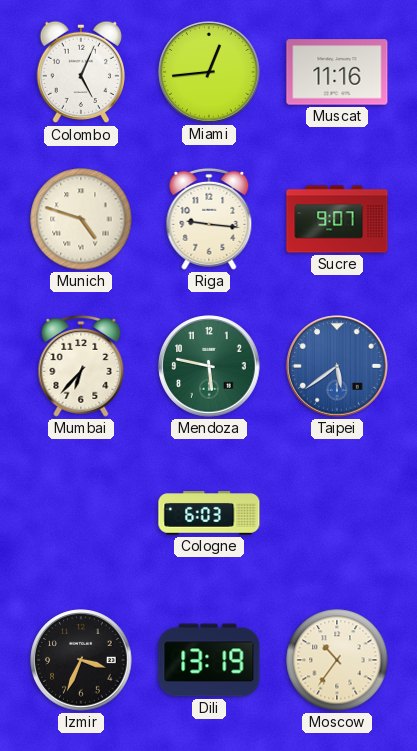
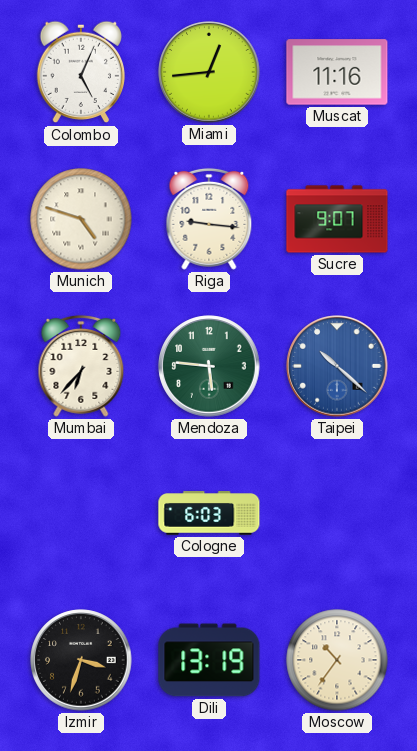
Mendoza: 5:47 -> 5:46 (209, 366)
Taipei: 5:39 -> 10:22 (337, 366)
Izmir: 3:34 -> 3:33 (81, 660)
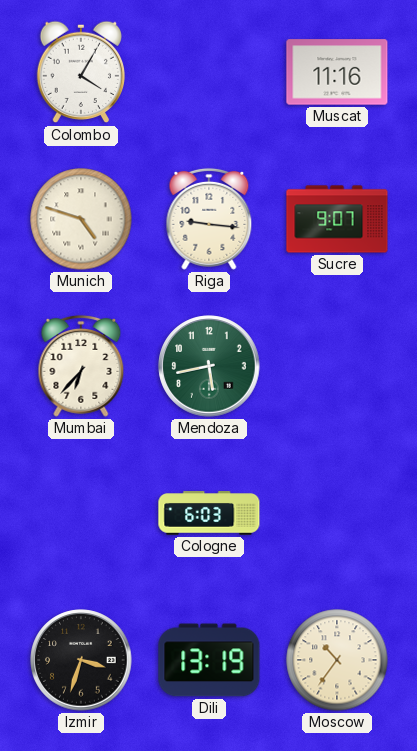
Colombo: 5:04 -> 4:05 (80, 72)
Miami: 12:44 -> none (209, 72)
Mendoza: 5:46 -> 5:43 (209, 366)
Taipei: 10:22 -> none (337, 366)
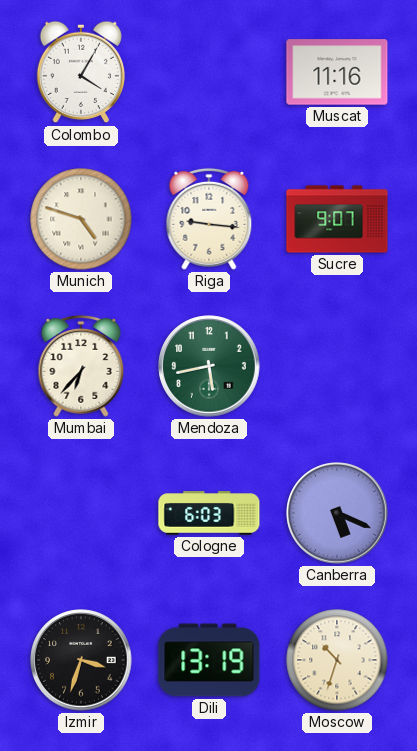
Canberra: none -> 5:19 (337, 513)
Moscow: 10:36 -> 10:33 (337, 660)
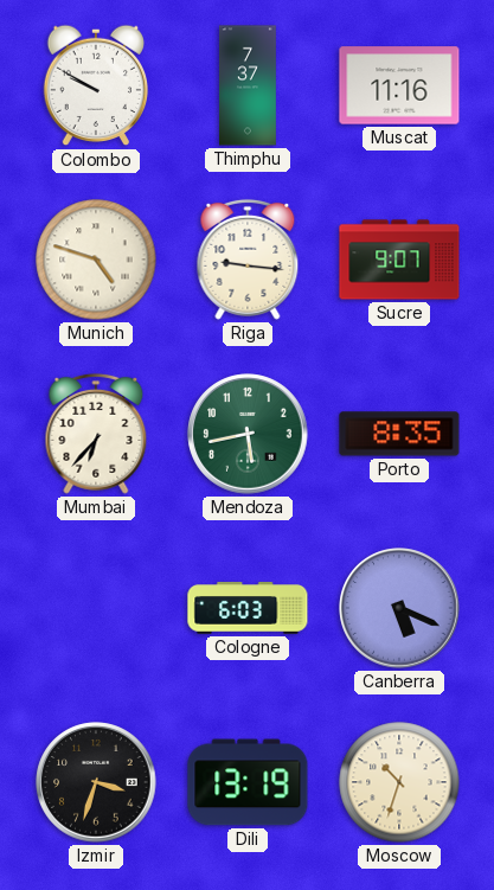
Colombo: 4:05 -> 9:50 (95, 85)
Thimphu: none -> 7:37 (249, 85)
Porto: none -> 8:35 (399, 434)
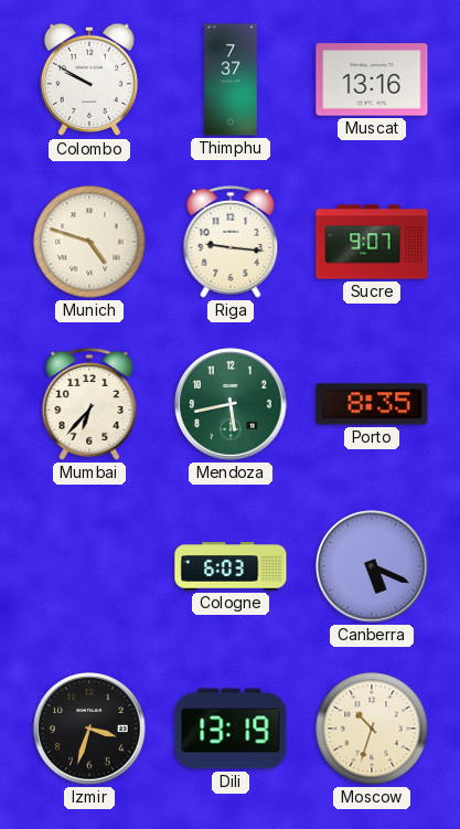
Muscat: 11:16 -> 13:16 (372, 79)
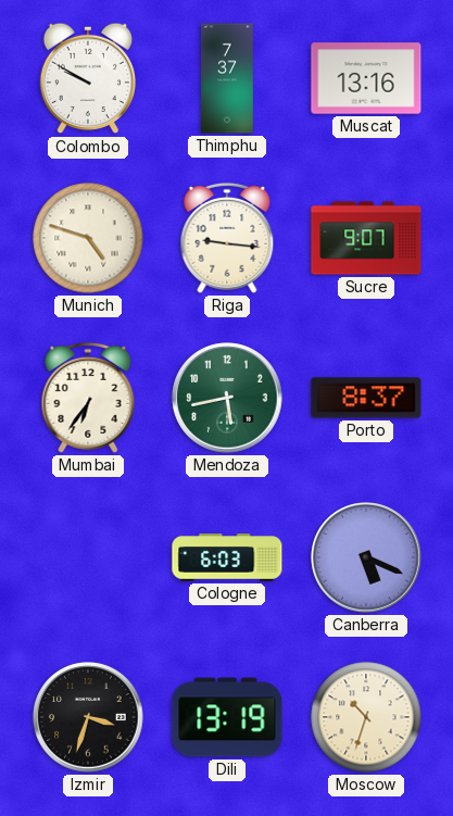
Mumbai: 6:37 -> 6:36 (88, 398)
Porto: 8:35 -> 8:37 (366, 398)
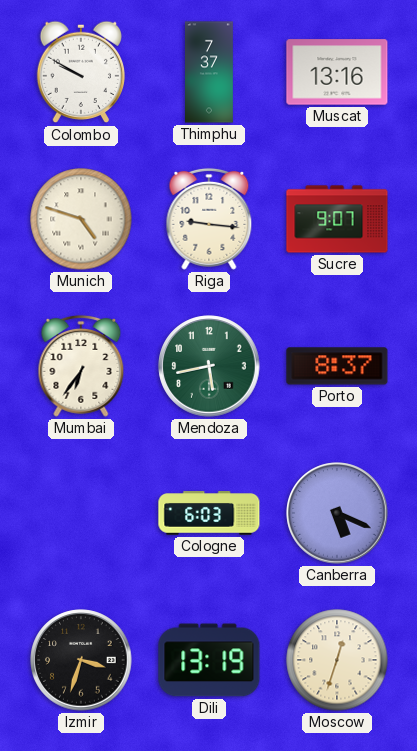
Moscow: 10:33 -> 12:33 (337, 660)
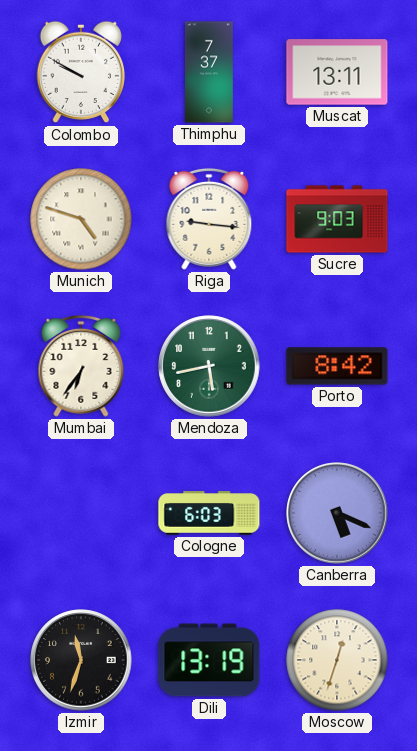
Muscat: 13:16 -> 13:11 (337, 72)
Sucre: 9:07 -> 9:03 (337, 219)
Porto: 8:37 -> 8:42 (337, 366)
Izmir: 3:33 -> 11:33 (81, 660)
